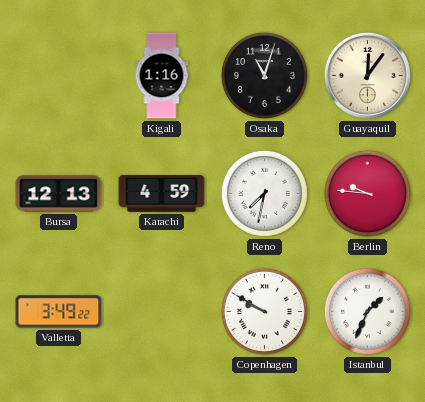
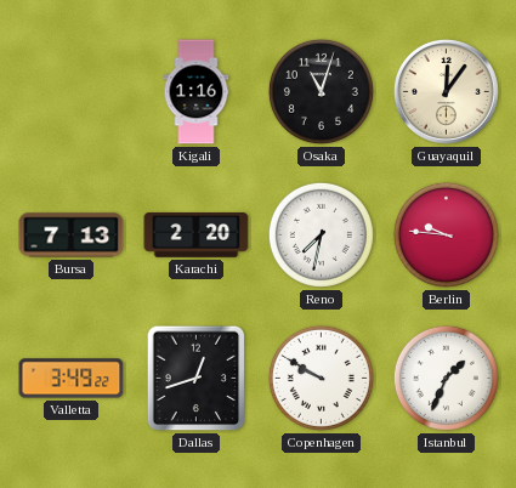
Bursa: 12:13 -> 7:13 (72, 236)
Karachi: 4:59 -> 2:20 (197, 236)
Dallas: none -> 12:42 (197, 379)
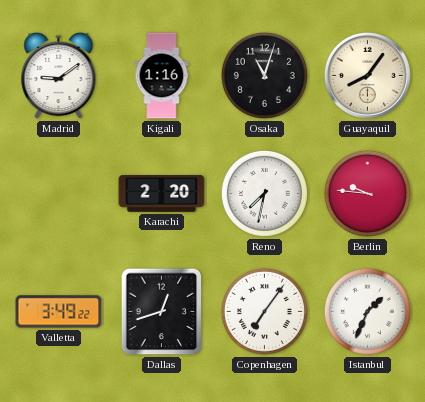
Madrid: none -> 9:09 (59, 76)
Guayaquil: 12:06 -> 8:06 (367, 75)
Bursa: 7:13 -> none (72, 236)
Copenhagen: 9:50 -> 7:06 (264, 311)
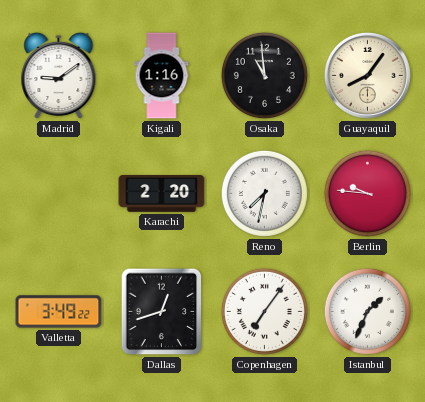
Osaka: 11:03 -> 10:59 (264, 75)
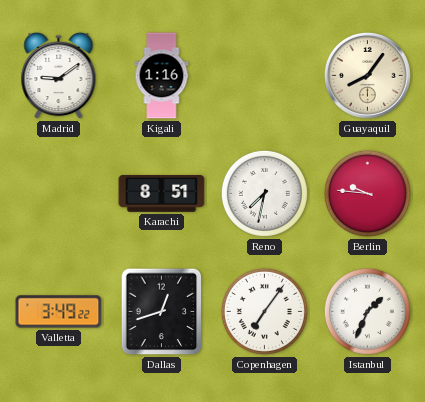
Osaka: 10:59 -> none (264, 75)
Karachi: 2:20 -> 8:51 (162, 194)
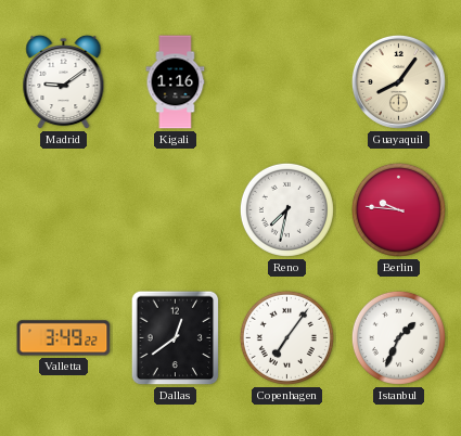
Karachi: 8:51 -> none (162, 194)
Dallas: 12:42 -> 12:39 (176, 338)
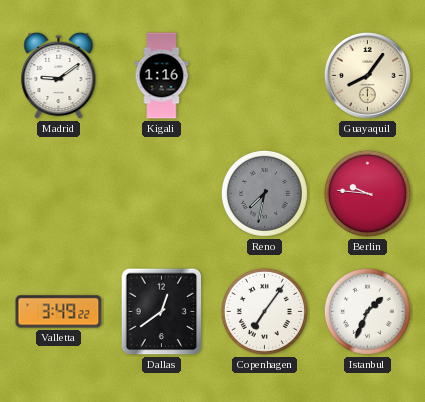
Reno dial: white -> grey (264, 193)
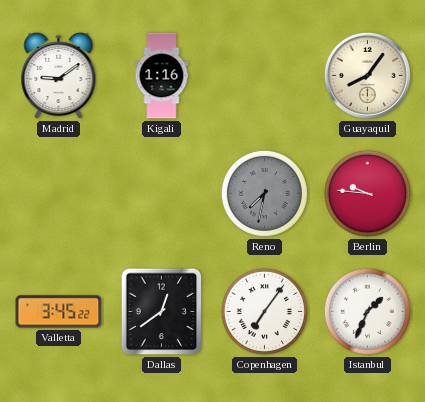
Valletta: 3:49 -> 3:45 (59, 312)
